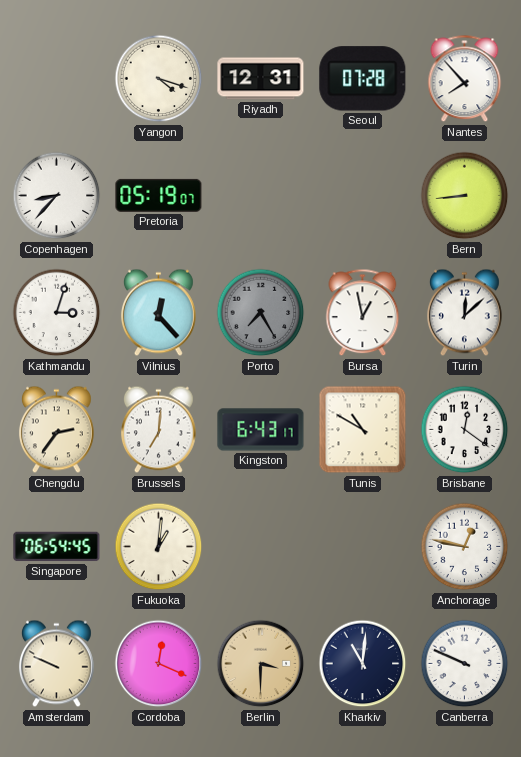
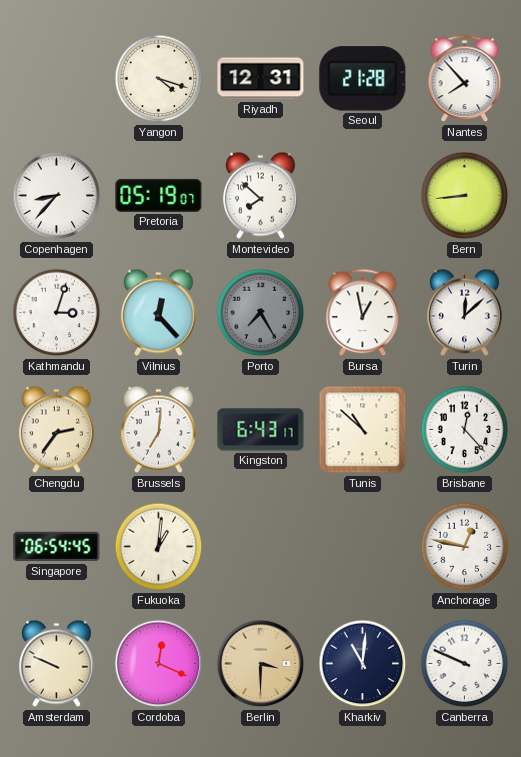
Seoul: 07:28 -> 21:28 (363, 79)
Montevideo: none -> 7:52 (260, 196)
Tunis: 10:50 -> 10:52 (363, 430)
Brisbane: 12:21 -> 12:23 (465, 430)
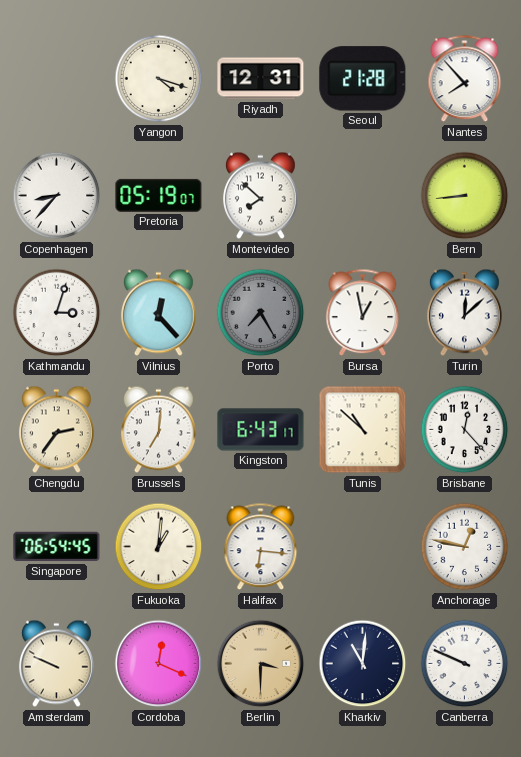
Halifax: none -> 6:16 (261, 547)
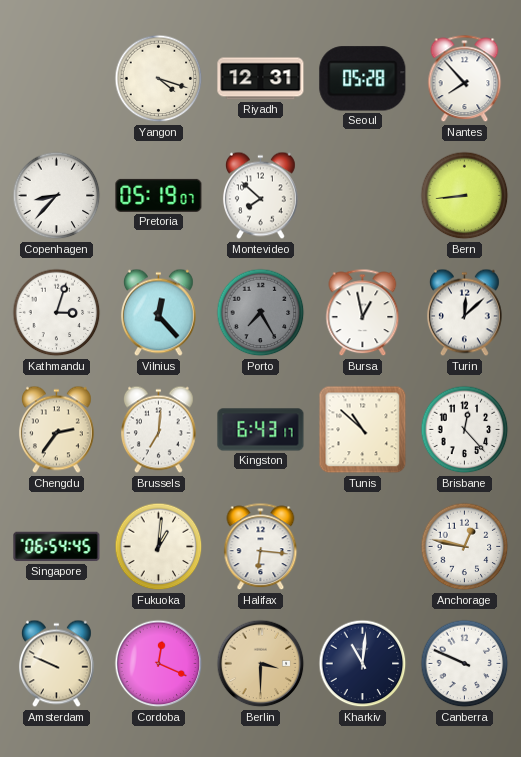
Seoul: 21:28 -> 05:28 (363, 79)
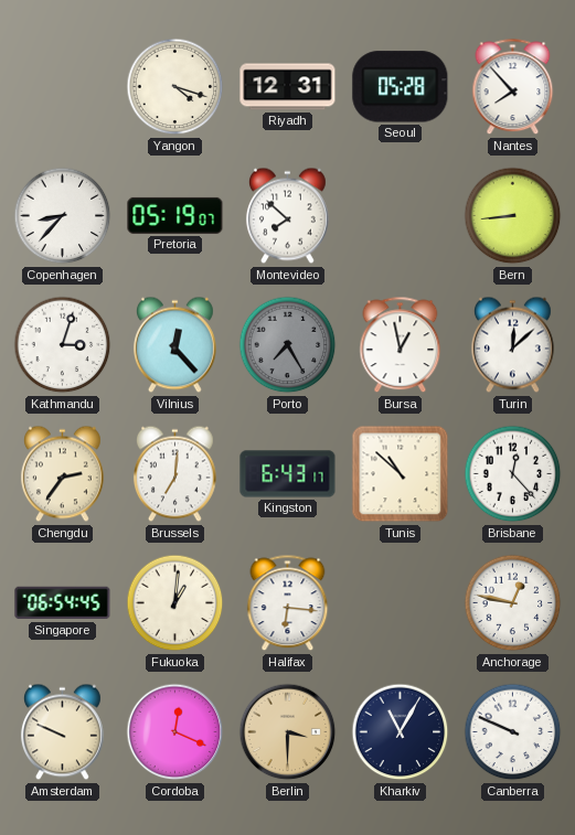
Kharkiv: 11:01 -> 11:05 (401, 732)
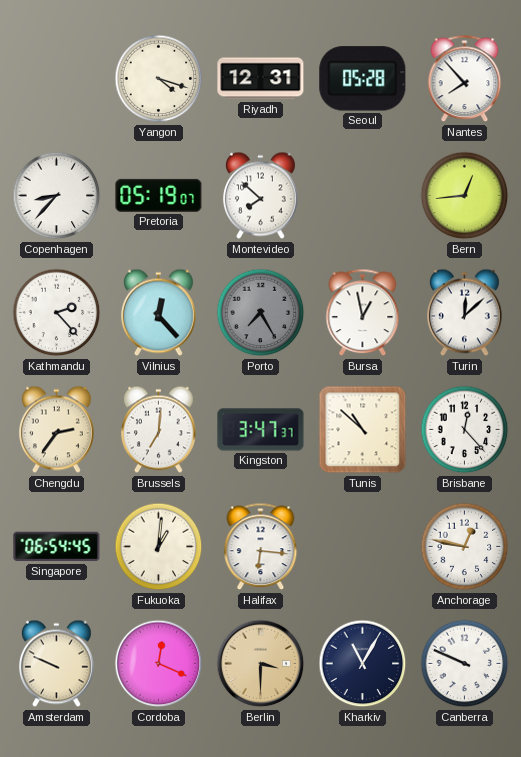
Bern: 8:44 -> 12:44 (465, 196)
Kathmandu: 3:03 -> 2:23 (57, 313)
Kingston: 6:43 -> 3:47 (261, 430)
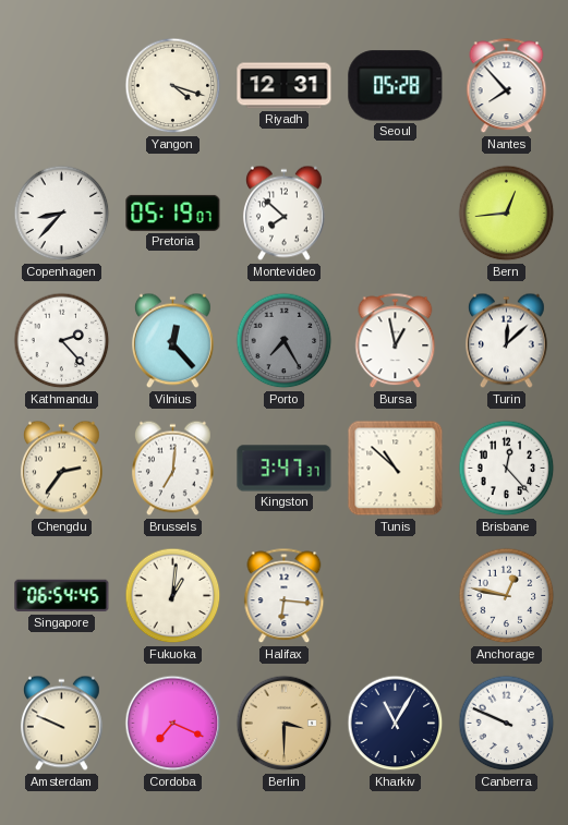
Cordoba: 12:19 -> 7:19 (173, 724)
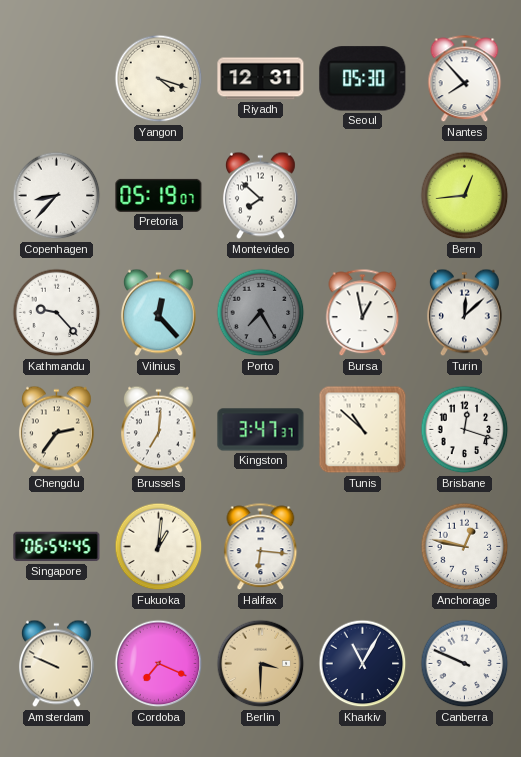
Seoul: 05:28 -> 05:30 (363, 79)
Kathmandu: 2:23 -> 9:23 (57, 313)
Brisbane: 12:23 -> 12:18 (465, 430)
